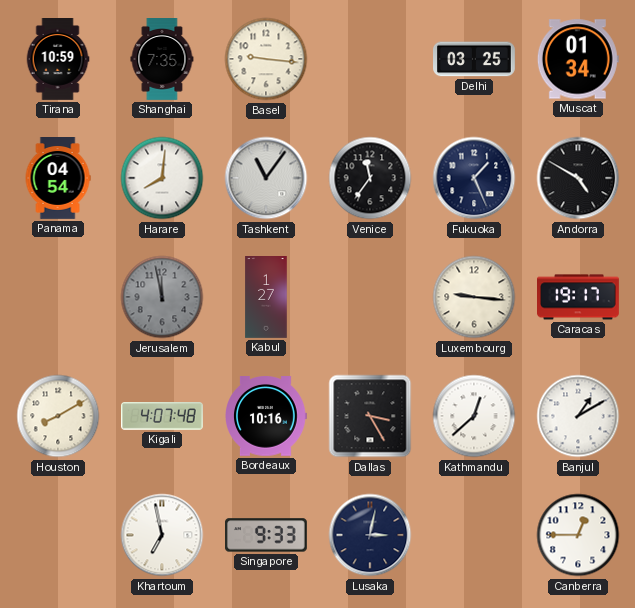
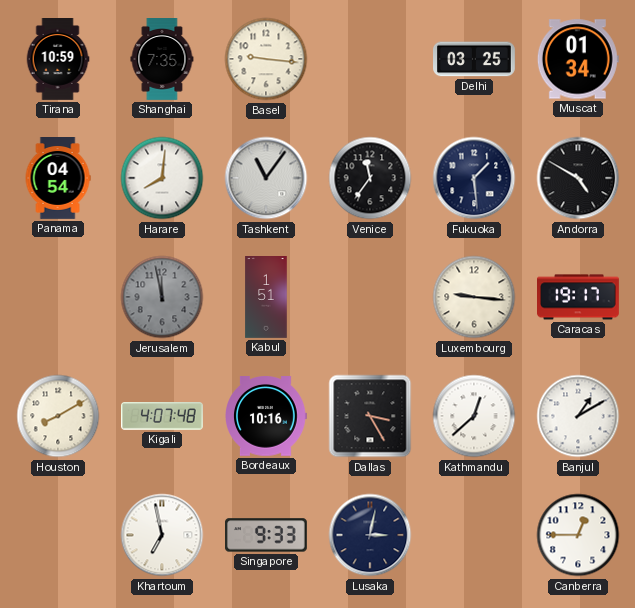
Fukuoka: 1:26 -> 1:29 (474, 178)
Kabul: 1:27 -> 1:51 (266, 298)
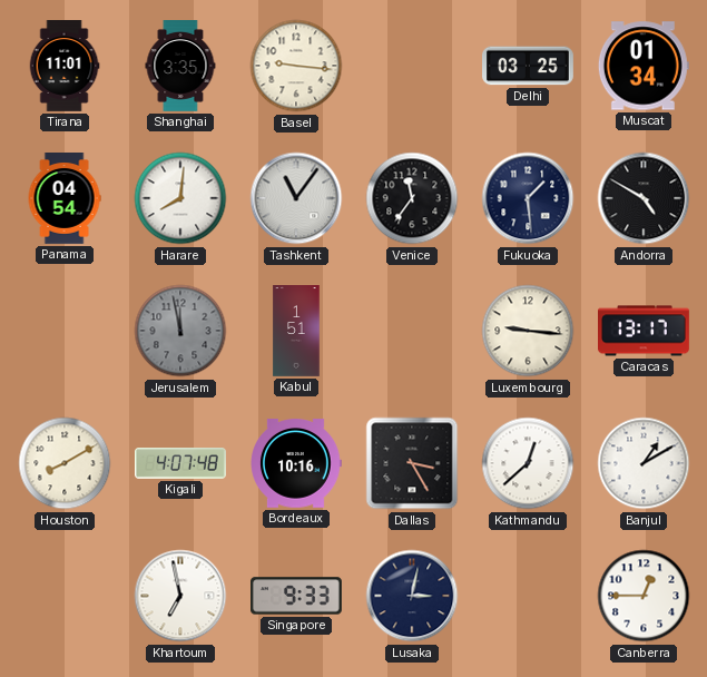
Tirana: 10:59 -> 11:01 (65, 67)
Shanghai: 7:35 -> 3:35 (180, 67)
Caracas: 19:17 -> 13:17 (645, 331)
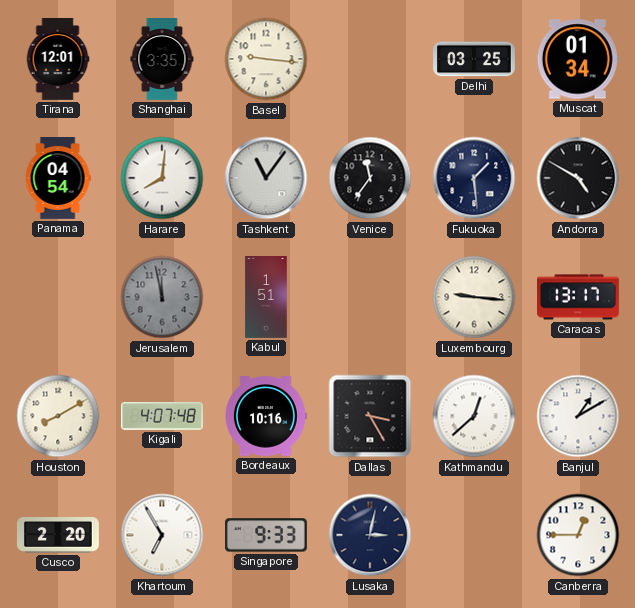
Tirana: 11:01 -> 12:01 (58, 60)
Cusco: none -> 2:20 (59, 536)
Khartoum: 6:58 -> 6:55 (162, 535)
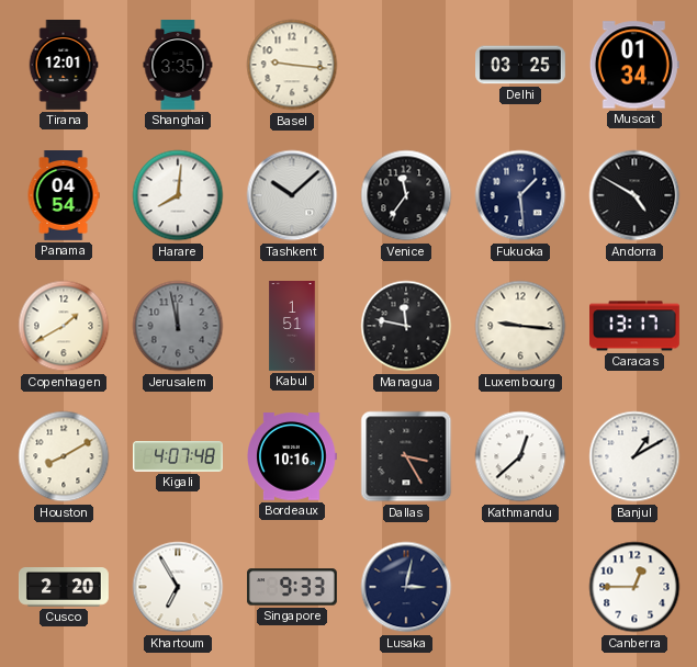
Tashkent: 11:06 -> 10:08 (292, 195)
Copenhagen: none -> 1:40 (64, 326)
Managua: none -> 11:47 (406, 326)
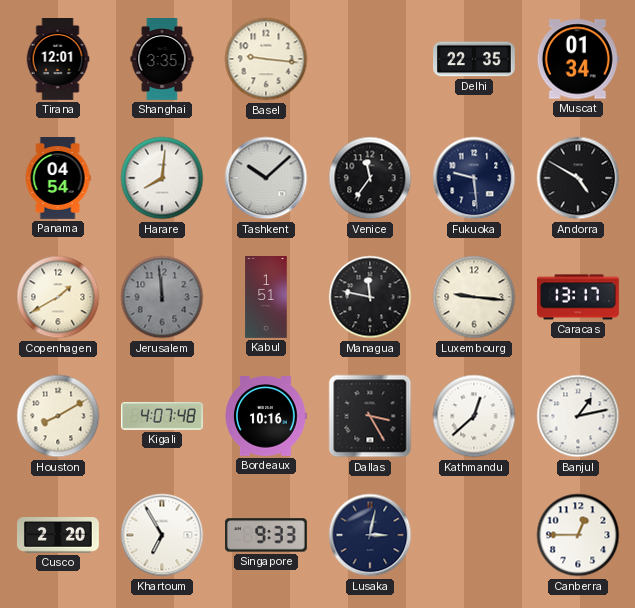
Delhi: 03:25 -> 22:35 (475, 59)
Fukuoka: 1:29 -> 9:29 (474, 178)
Jerusalem: 11:58 -> 11:59 (162, 297)
Banjul: 1:10 -> 1:13 (578, 416)
